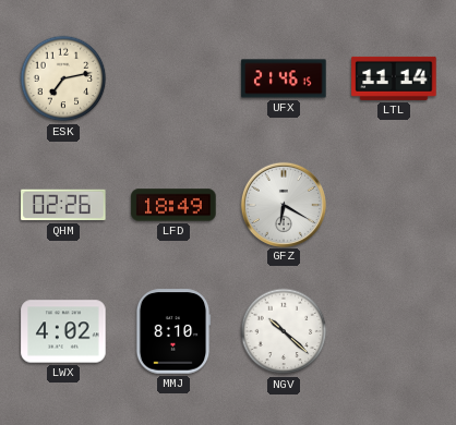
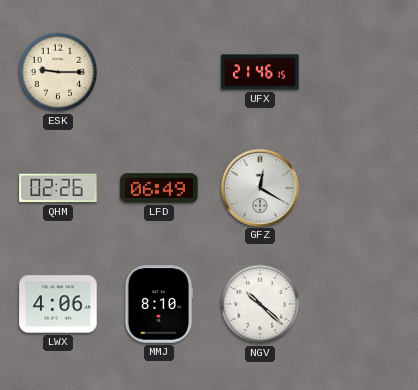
ESK: 7:13 -> 9:15 (58, 72)
LTL: 11:14 -> none (394, 78)
LFD: 18:49 -> 06:49 (159, 188)
GFZ: 6:20 -> 12:20 (259, 187)
LWX: 4:02 -> 4:06 (58, 304)
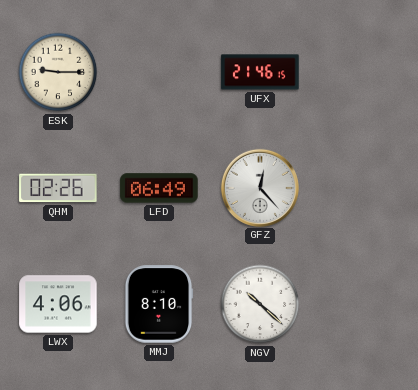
GFZ: 12:20 -> 12:23 (259, 187)
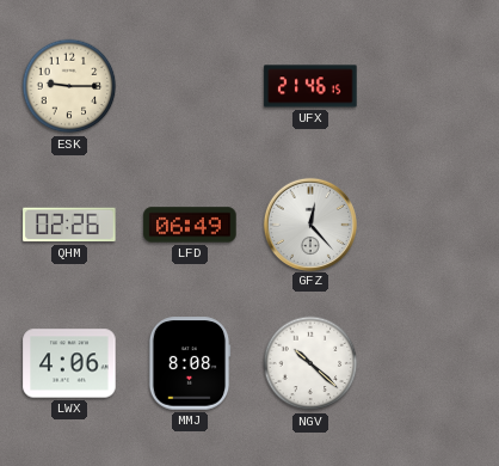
MMJ: 8:10 -> 8:08 (190, 363)
